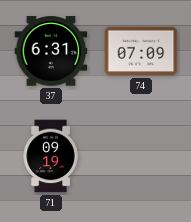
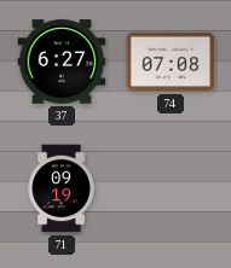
37: 6:31 -> 6:27 (62, 62)
74: 07:09 -> 07:08 (171, 62)
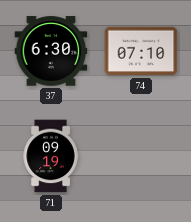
37: 6:27 -> 6:30 (51, 51)
74: 07:08 -> 07:10 (141, 51)
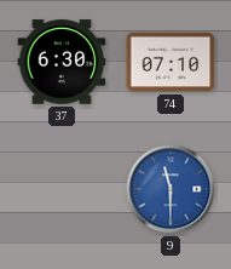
71: 09:19 -> none (51, 156)
9: none -> 11:30 (171, 189)
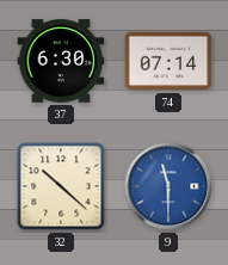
74: 07:10 -> 07:14 (168, 61)
32: none -> 10:22 (61, 186)
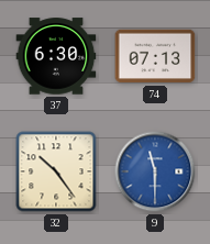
74: 07:14 -> 07:13 (155, 56)
32: 10:22 -> 10:24 (56, 171)
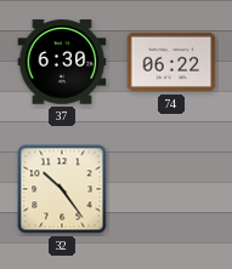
74: 07:13 -> 06:22 (171, 62)
9: 11:30 -> none (155, 171)
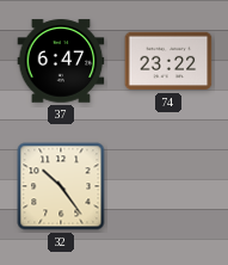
37: 6:30 -> 6:47 (61, 61)
74: 06:22 -> 23:22 (168, 61)
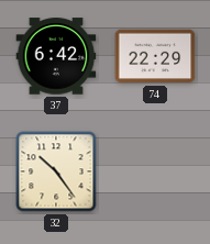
37: 6:47 -> 6:42 (56, 56)
74: 23:22 -> 22:29 (155, 56)
